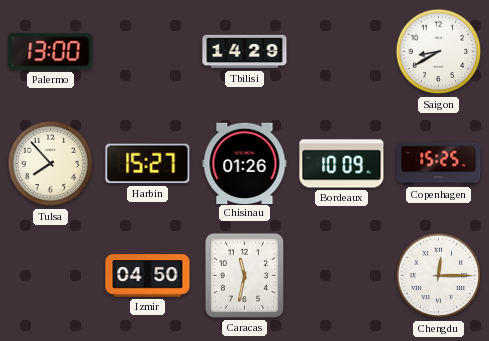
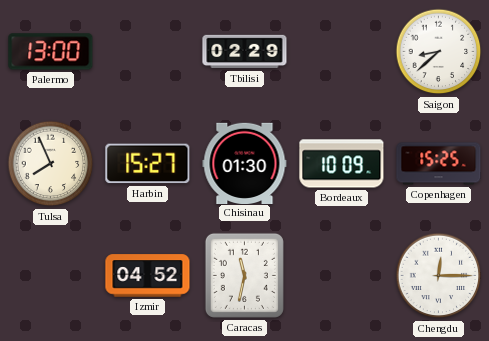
Tbilisi: 14:29 -> 02:29 (245, 52)
Saigon: 8:40 -> 8:38 (439, 52)
Tulsa: 7:53 -> 7:56 (51, 164)
Chisinau: 01:26 -> 01:30 (245, 163)
Izmir: 04:50 -> 04:52 (148, 276)
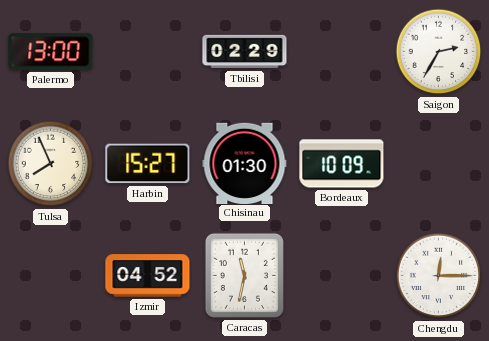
Saigon: 8:38 -> 2:35 (439, 52)
Copenhagen: 15:25 -> none (439, 164)
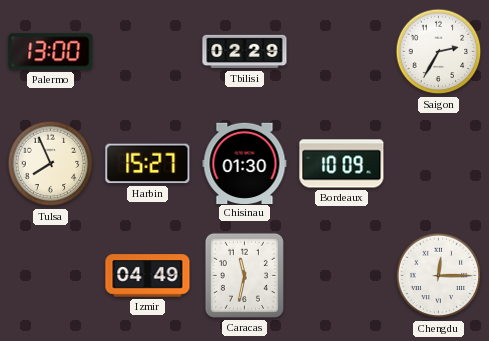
Izmir: 04:52 -> 04:49 (148, 276)
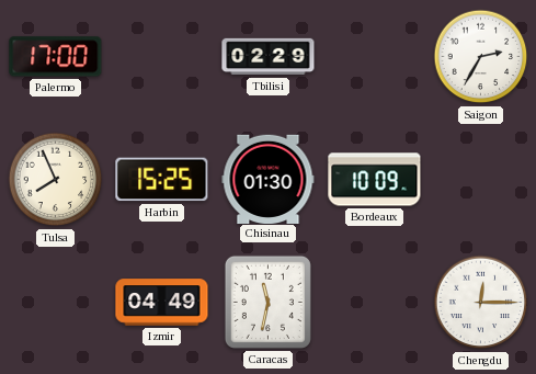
Palermo: 13:00 -> 17:00 (56, 57)
Harbin: 15:27 -> 15:25 (162, 180)
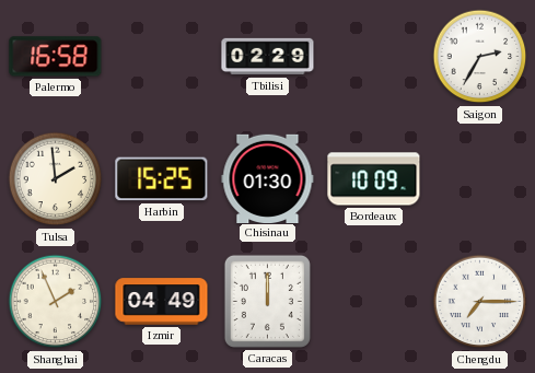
Palermo: 17:00 -> 16:58 (56, 57)
Tulsa: 7:56 -> 1:59 (56, 179)
Shanghai: none -> 1:56 (56, 302)
Caracas: 11:32 -> 12:00 (267, 301)
Chengdu: 12:15 -> 7:15 (480, 302)
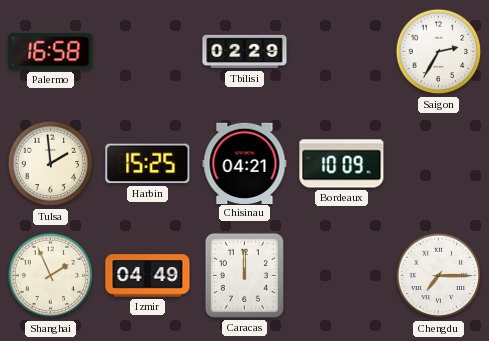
Chisinau: 01:30 -> 04:21 (245, 163)
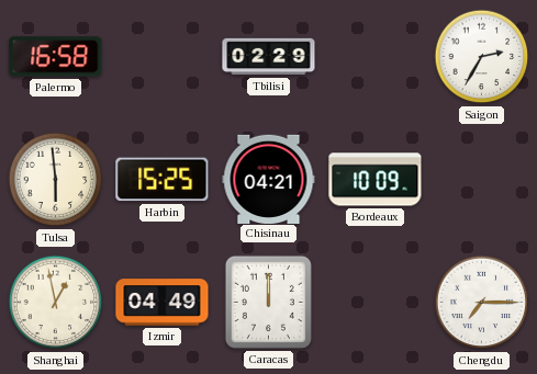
Tulsa: 1:59 -> 5:59 (56, 180)
Shanghai: 1:56 -> 12:58 (56, 303)
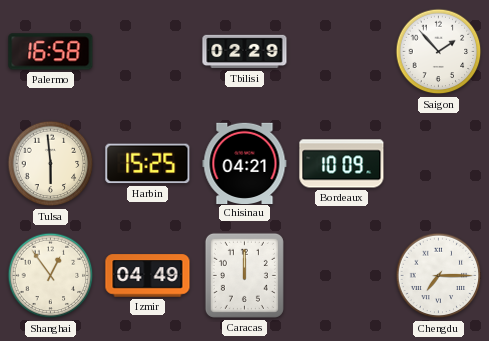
Saigon: 2:35 -> 1:53 (439, 52)
Shanghai: 12:58 -> 12:54 (51, 276)
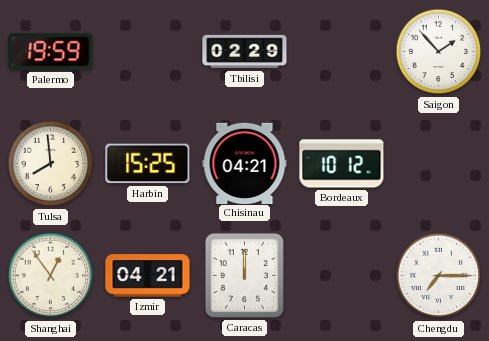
Palermo: 16:58 -> 19:59 (51, 52)
Tulsa: 5:59 -> 7:59 (51, 164)
Bordeaux: 10:09 -> 10:12 (342, 164)
Izmir: 04:49 -> 04:21 (148, 276)
